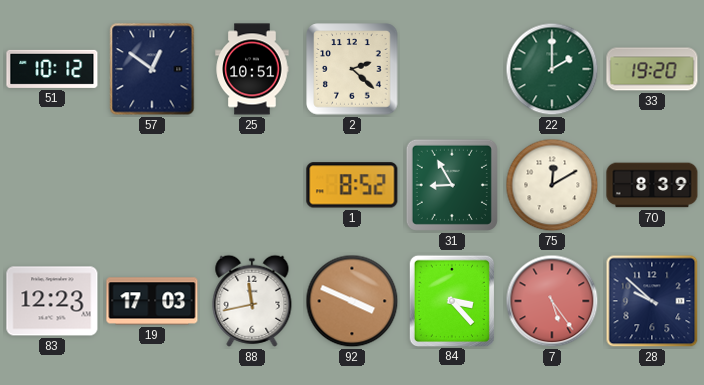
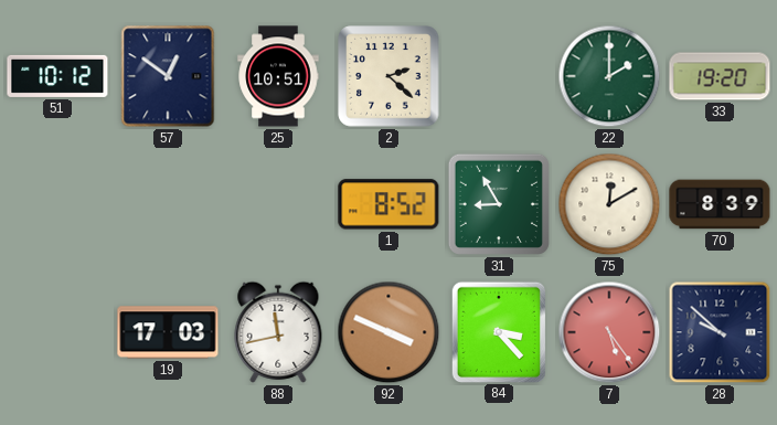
83: 12:23 -> none (52, 301)
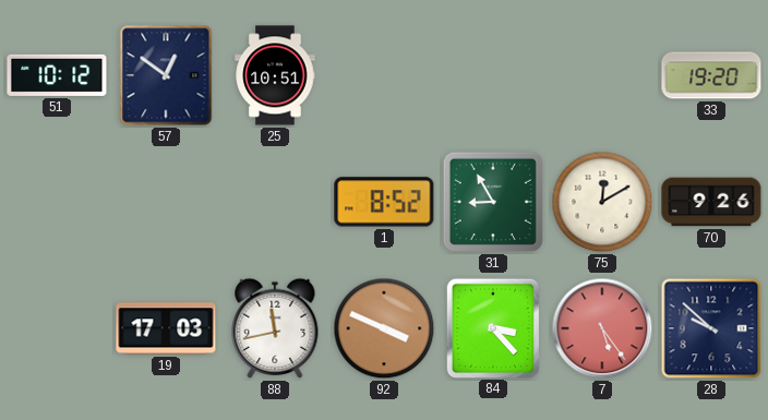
2: 2:22 -> none (388, 76)
22: 2:00 -> none (609, 76)
70: 8:39 -> 9:26 (711, 202)
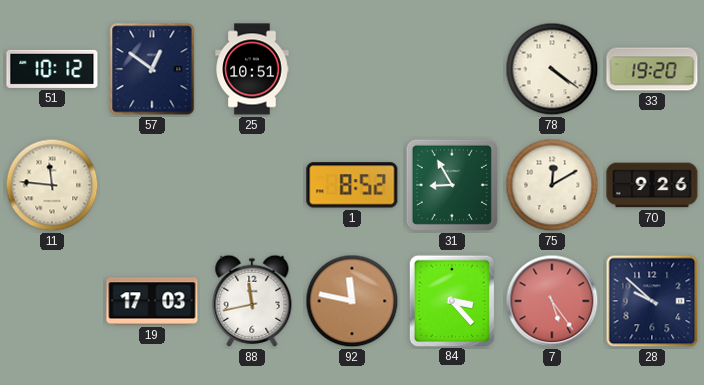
78: none -> 4:21 (552, 69)
11: none -> 11:46 (52, 185)
92: 3:49 -> 11:47 (352, 301)
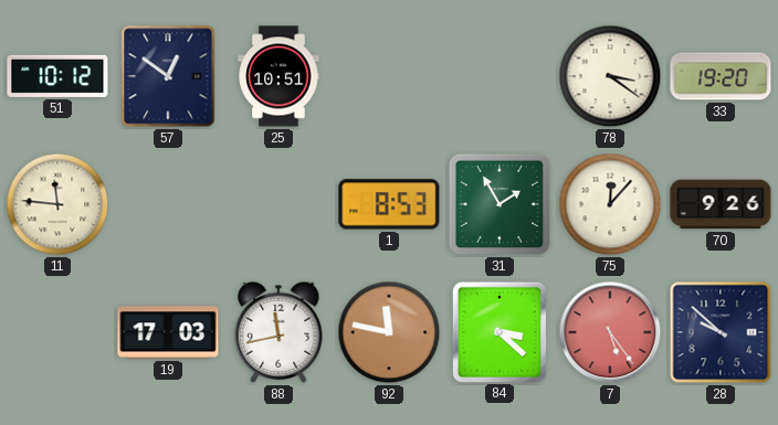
78: 4:21 -> 3:21 (610, 76)
1: 8:52 -> 8:53 (389, 204)
31: 8:55 -> 1:55 (500, 204)
75: 12:10 -> 12:07 (610, 204)
84: 3:23 -> 3:22 (498, 331)
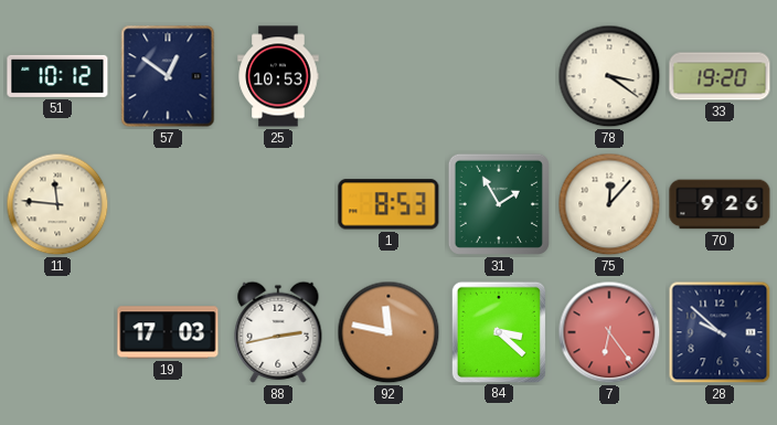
25: 10:51 -> 10:53 (278, 76)
88: 11:43 -> 2:43 (278, 332)
7: 5:24 -> 6:24 (609, 332)
